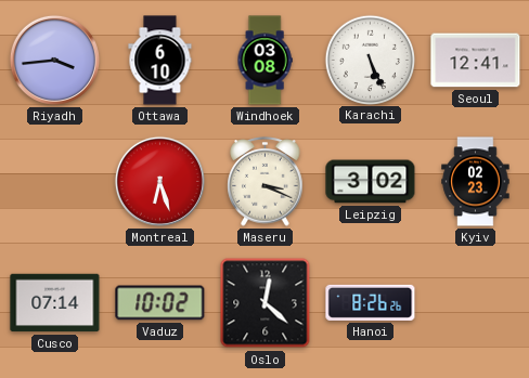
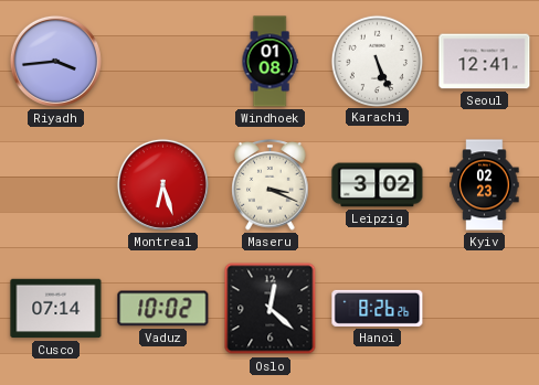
Ottawa: 6:10 -> none (160, 61)
Windhoek: 03:08 -> 01:08 (269, 62)
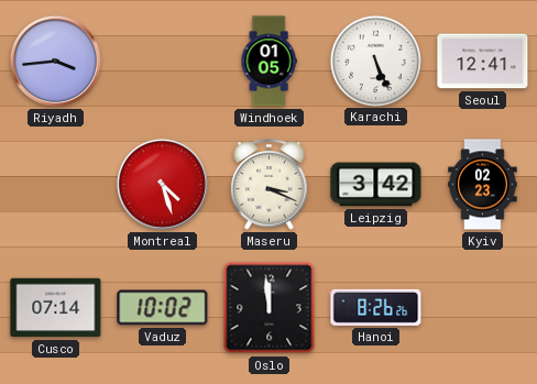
Windhoek: 01:08 -> 01:05 (268, 62)
Montreal: 6:27 -> 4:27 (162, 184)
Leipzig: 3:02 -> 3:42 (376, 185)
Oslo: 12:22 -> 11:59 (270, 308)
